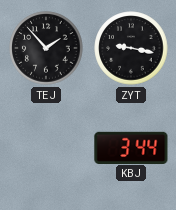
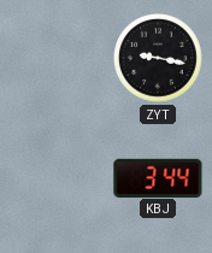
TEJ: 1:53 -> none (46, 48)
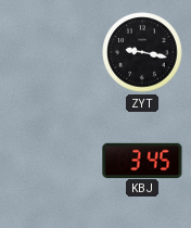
KBJ: 3:44 -> 3:45 (142, 160)
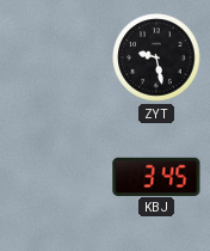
ZYT: 9:17 -> 9:28 (156, 57)
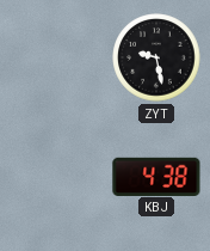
KBJ: 3:45 -> 4:38 (156, 176)
